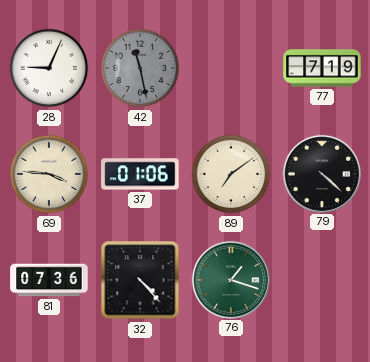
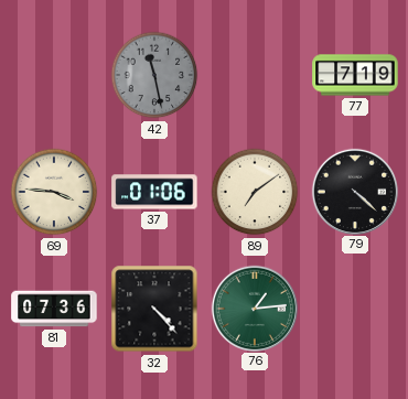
28: 9:04 -> none (49, 68)
76: 1:18 -> 1:14 (254, 308)
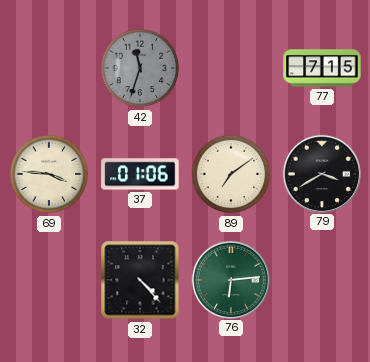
42: 11:28 -> 11:33 (140, 68)
77: 7:19 -> 7:15 (322, 68)
79: 4:22 -> 3:40 (321, 173)
81: 07:36 -> none (54, 309)
76: 1:14 -> 6:14 (230, 279)
